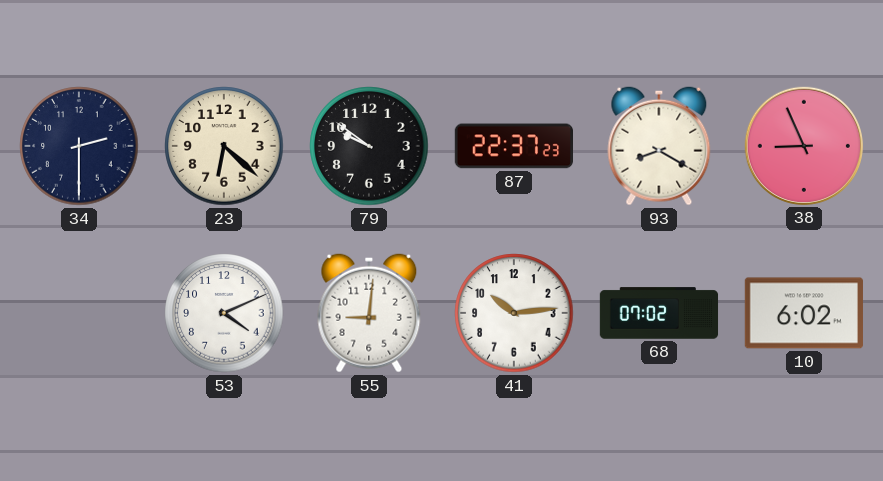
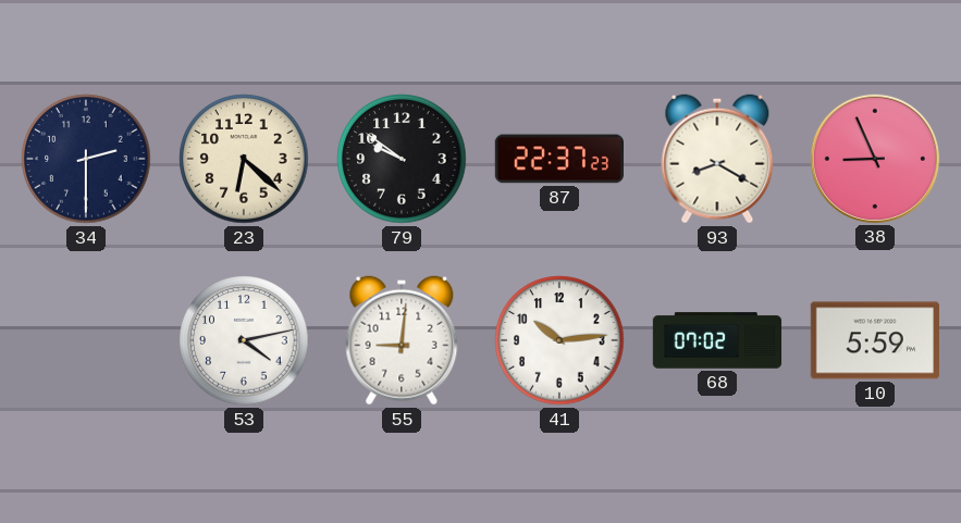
53: 4:11 -> 4:13 (244, 340)
10: 6:02 -> 5:59 (875, 340)
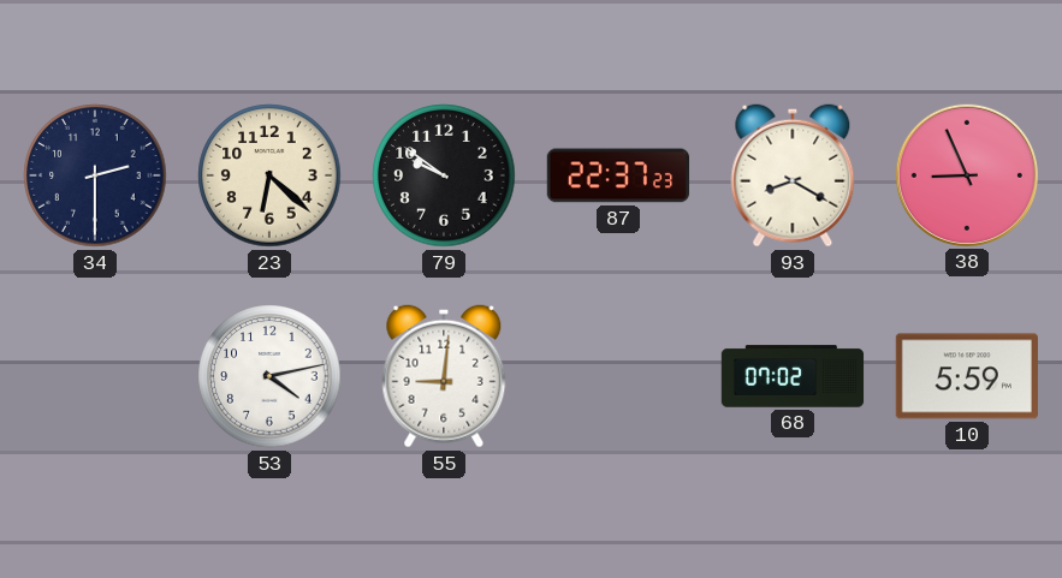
41: 10:14 -> none (559, 340)
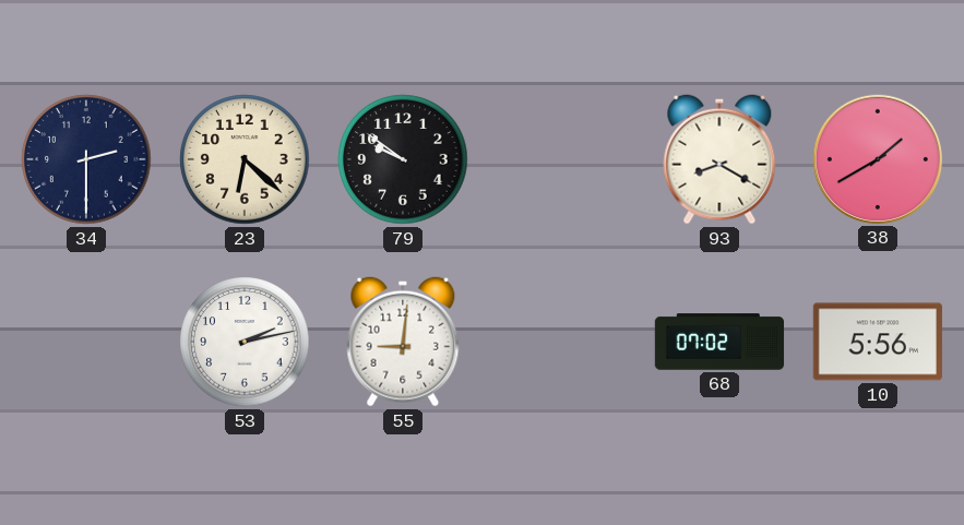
87: 22:37 -> none (617, 175)
38: 8:56 -> 1:40 (878, 159)
53: 4:13 -> 2:13 (245, 342)
10: 5:59 -> 5:56 (878, 342)
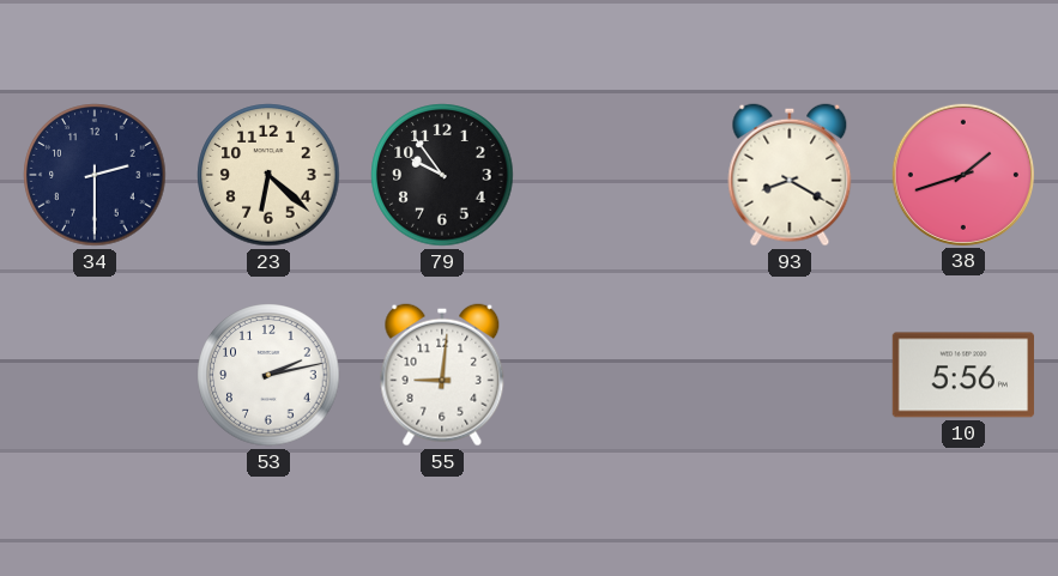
79: 9:51 -> 9:54 (442, 175)
38: 1:40 -> 1:42 (963, 175)
68: 07:02 -> none (719, 342)
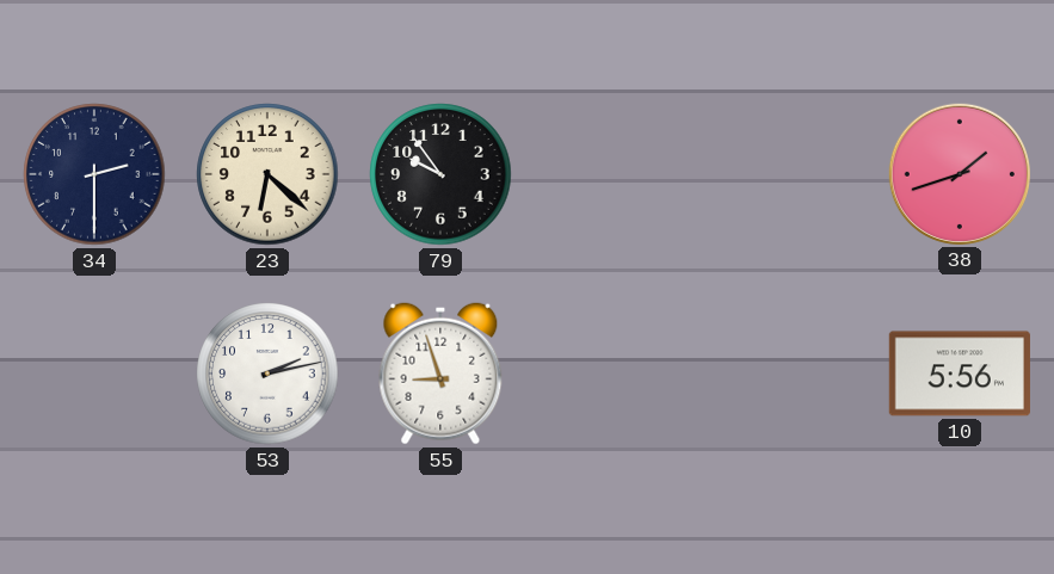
93: 8:20 -> none (790, 175)
55: 9:01 -> 8:57 (440, 374)
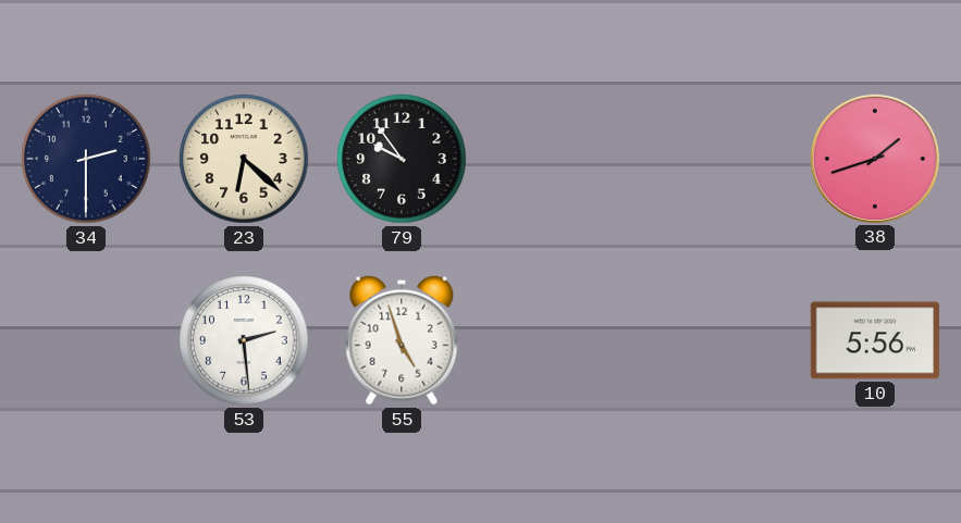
53: 2:13 -> 2:29 (244, 340)
55: 8:57 -> 4:57 (402, 340)
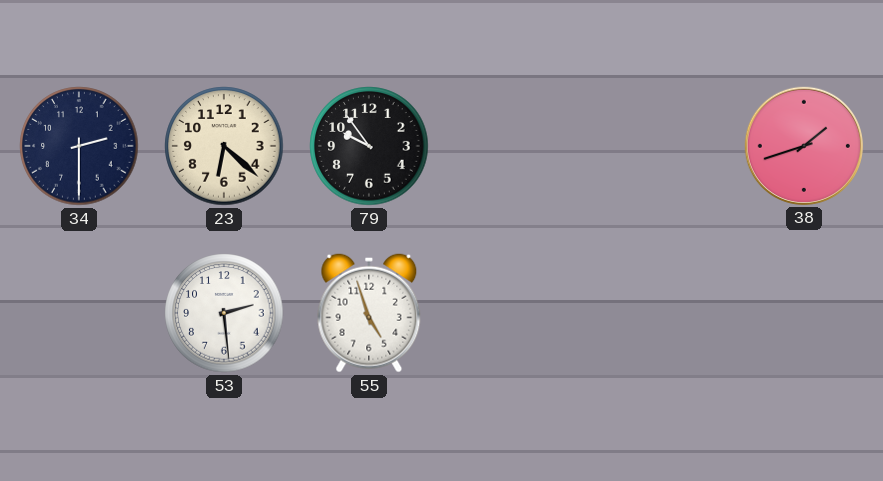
10: 5:56 -> none (875, 340)
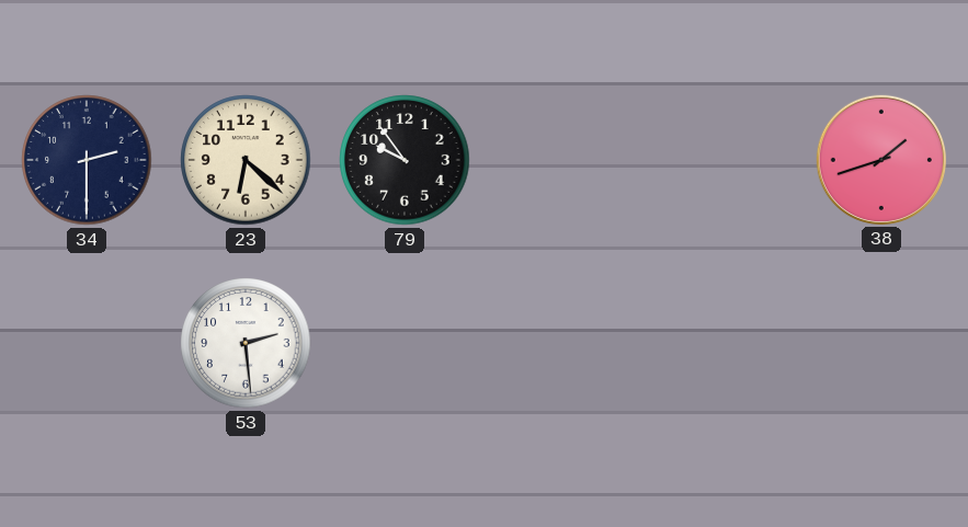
55: 4:57 -> none (369, 313)
